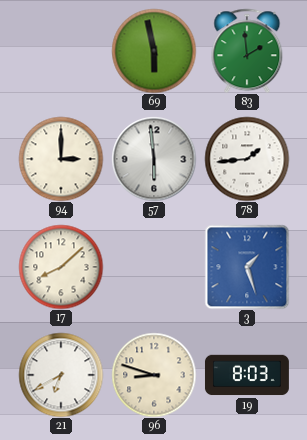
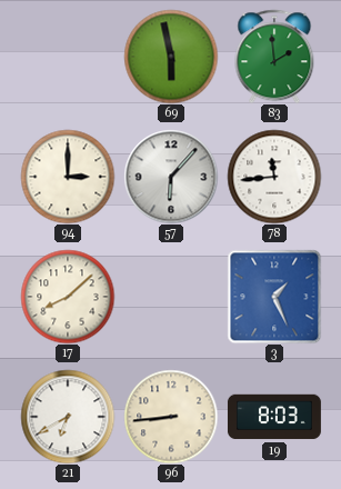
57: 5:59 -> 6:07 (171, 177)
78: 1:44 -> 11:44 (274, 177)
3: 1:27 -> 1:26 (274, 297)
96: 8:48 -> 8:44 (171, 417)
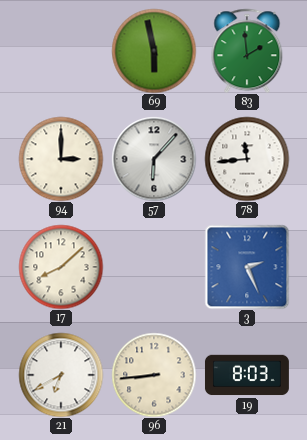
3: 1:26 -> 2:26 (247, 267)
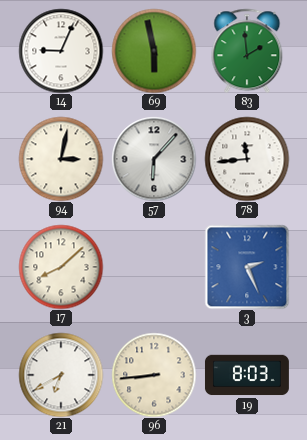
14: none -> 9:04 (61, 51)
94: 3:00 -> 3:02 (61, 159)
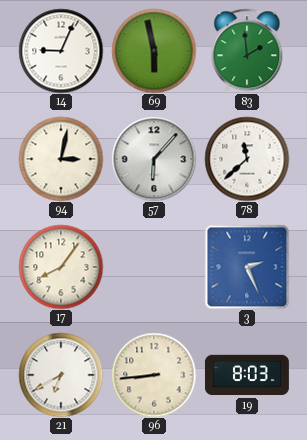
78: 11:44 -> 11:38 (247, 159)
17: 8:08 -> 8:06 (61, 267)
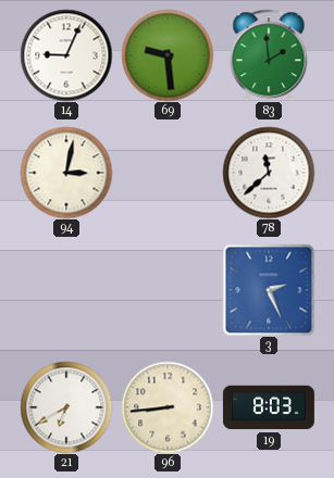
69: 5:58 -> 9:29 (168, 55)
57: 6:07 -> none (154, 159)
17: 8:06 -> none (61, 267)
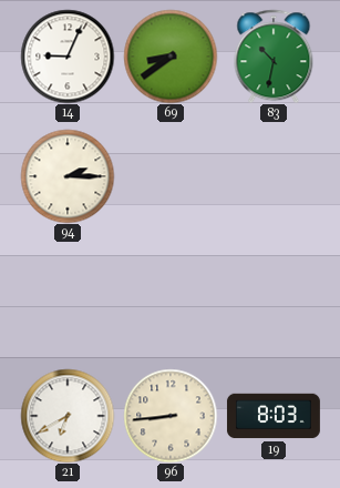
69: 9:29 -> 8:39 (171, 57)
83: 1:59 -> 10:32 (274, 57)
94: 3:02 -> 2:15 (68, 176)
78: 11:38 -> none (269, 173)
3: 2:26 -> none (269, 290)
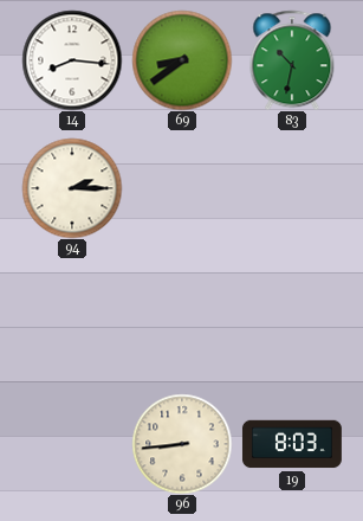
14: 9:04 -> 8:16 (72, 60)
21: 6:40 -> none (68, 416)
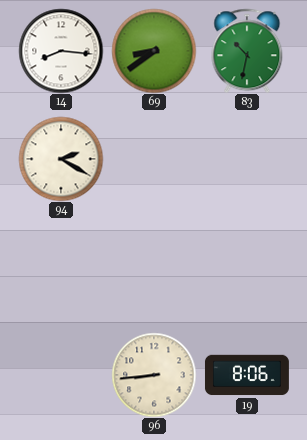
94: 2:15 -> 2:20 (61, 159)
19: 8:03 -> 8:06 (247, 375)
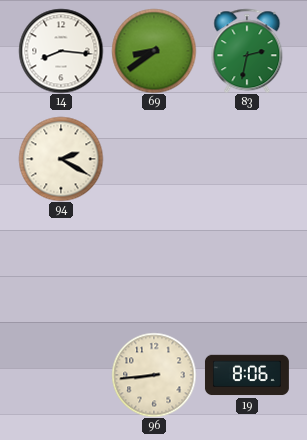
83: 10:32 -> 2:32 (247, 51)
